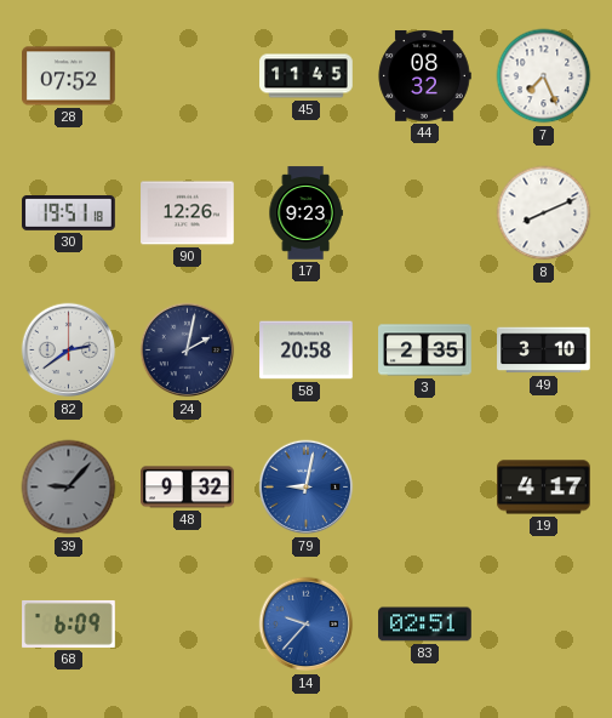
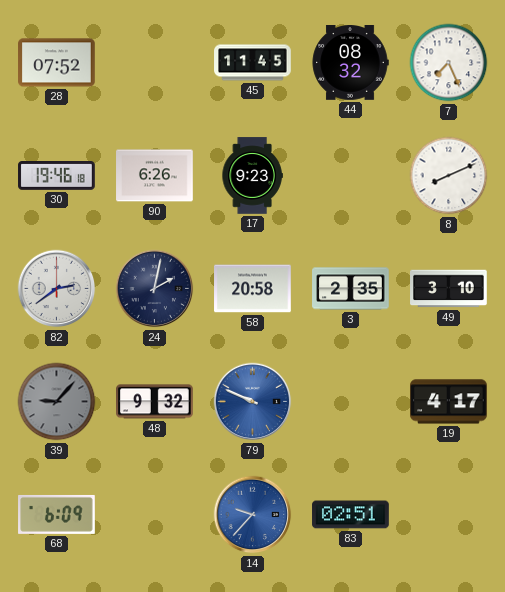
30: 19:51 -> 19:46 (57, 176)
90: 12:26 -> 6:26 (155, 176)
79: 9:02 -> 9:49 (253, 402)
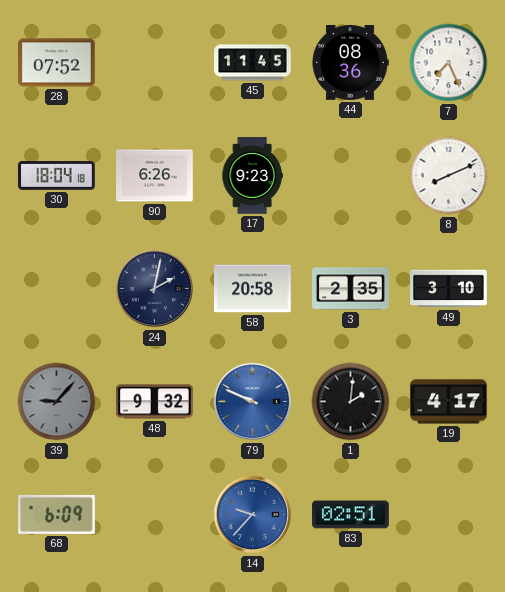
44: 08:32 -> 08:36 (350, 63)
30: 19:46 -> 18:04 (57, 176)
82: 2:39 -> none (57, 289)
1: none -> 2:01 (351, 402)
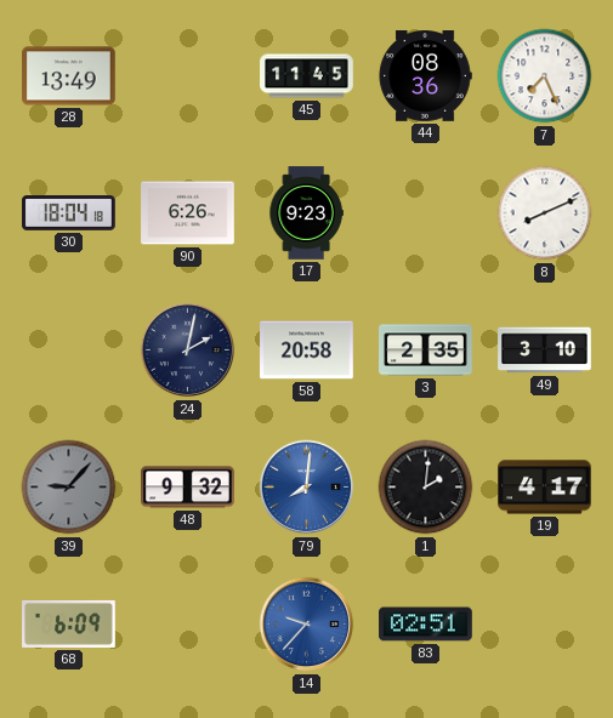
28: 07:52 -> 13:49 (69, 76)
79: 9:49 -> 8:01 (307, 488)
